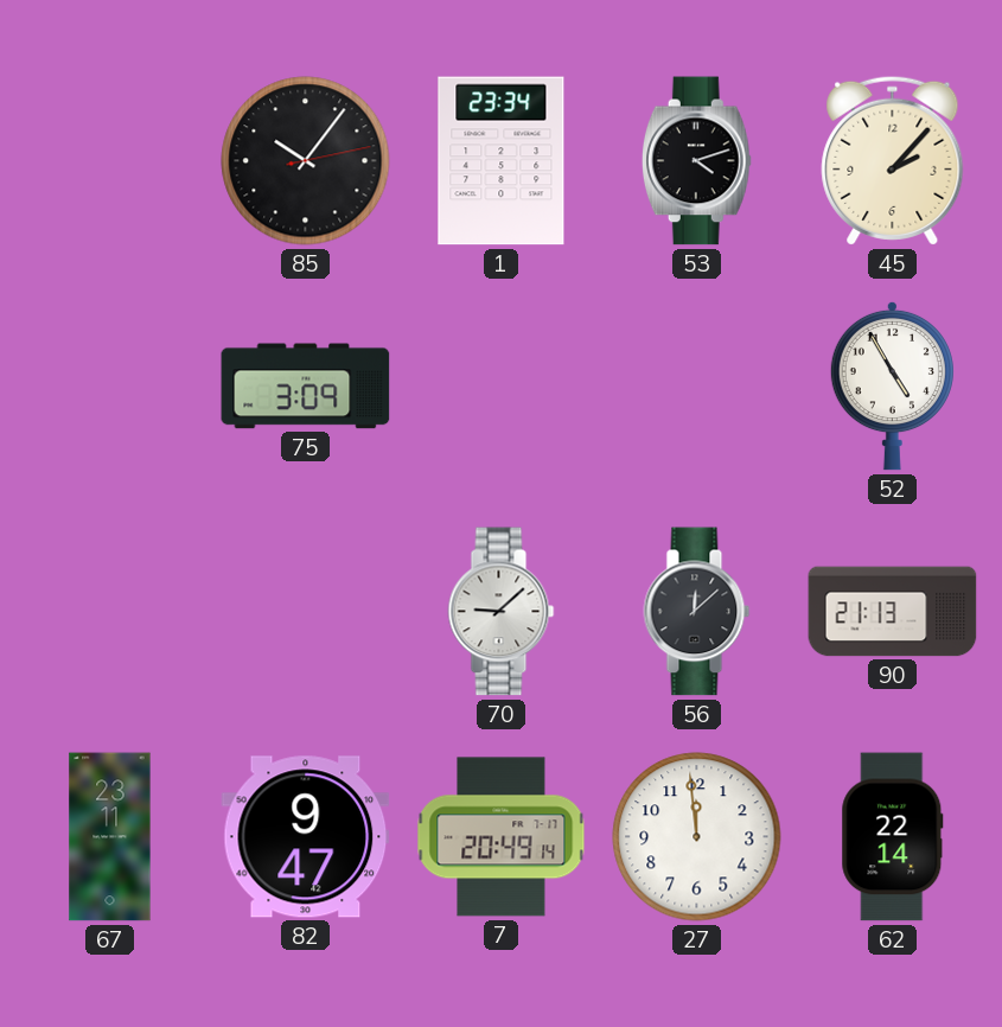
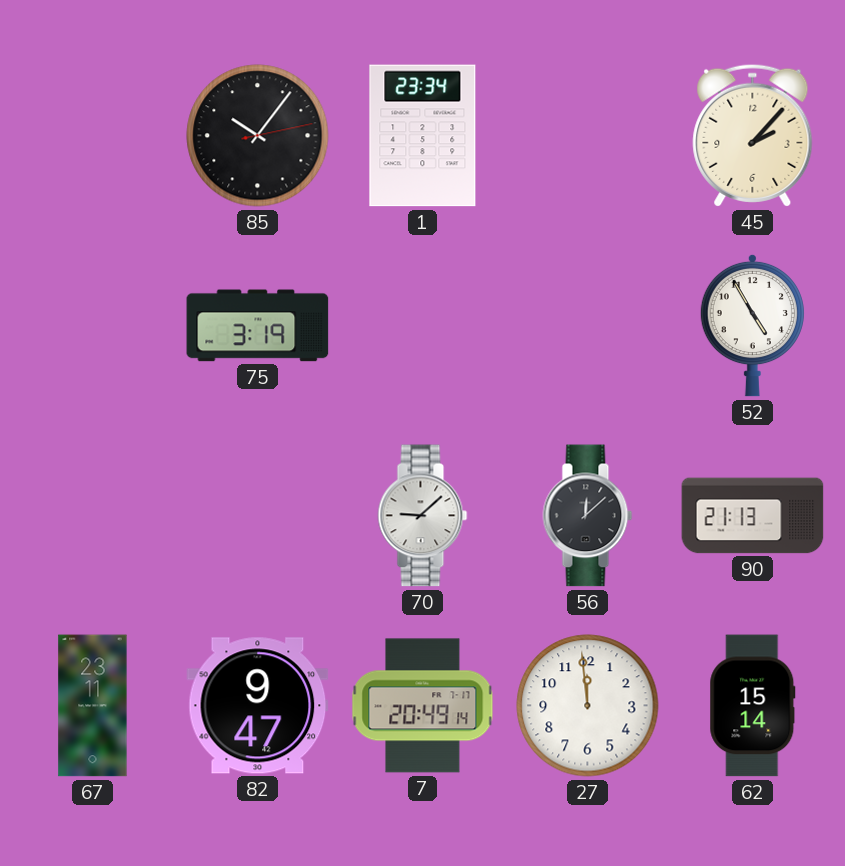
53: 4:12 -> none (696, 161)
75: 3:09 -> 3:19 (258, 326)
62: 22:14 -> 15:14 (753, 706)
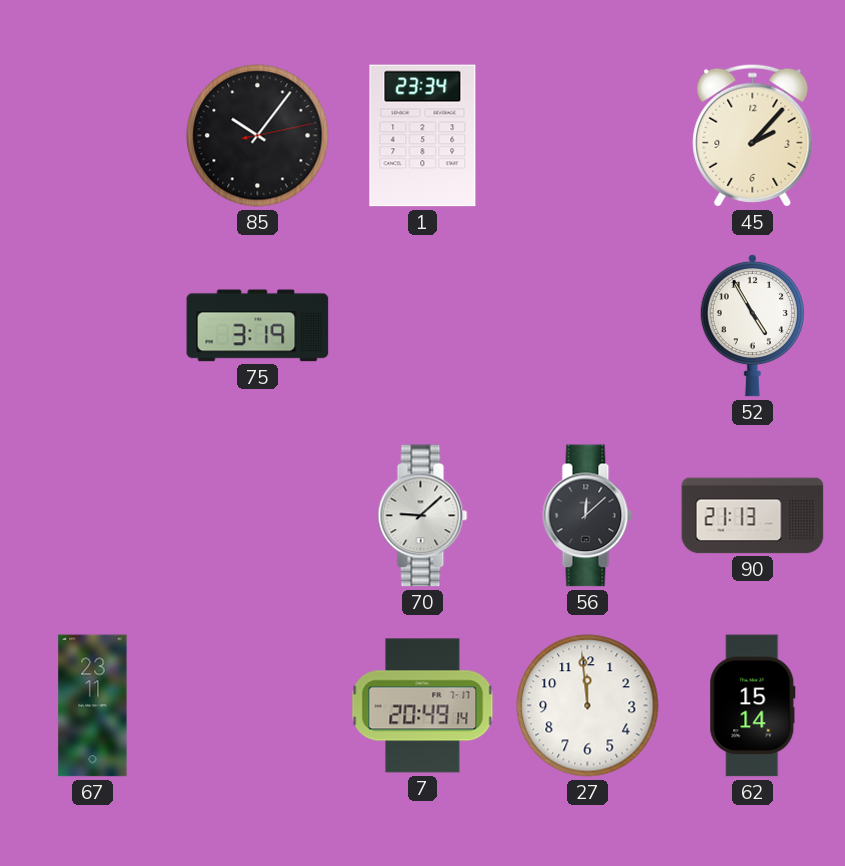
82: 9:47 -> none (258, 706)
